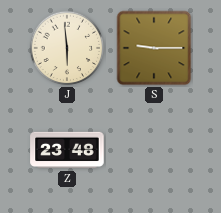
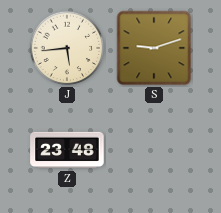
J: 5:59 -> 5:44 (67, 48)
S: 9:15 -> 9:12 (154, 48)
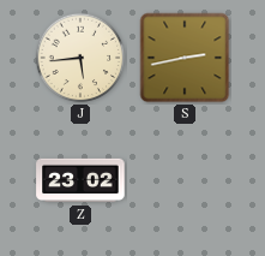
S: 9:12 -> 2:43 (185, 58)
Z: 23:48 -> 23:02 (80, 180)
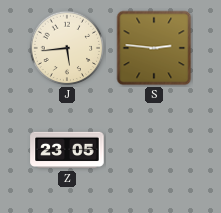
S: 2:43 -> 2:46 (154, 48)
Z: 23:02 -> 23:05 (67, 150)
